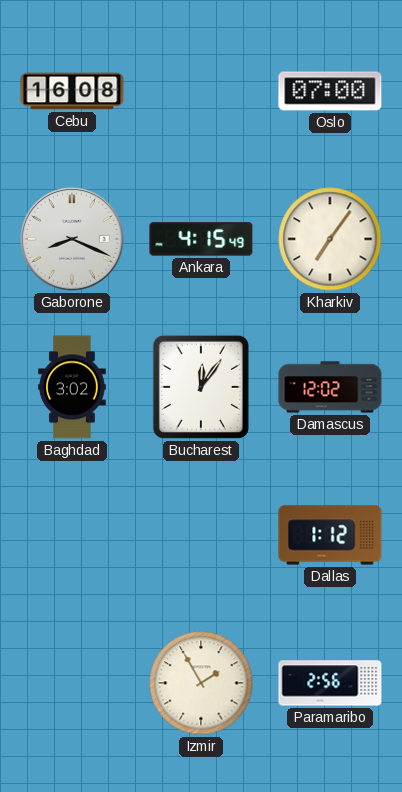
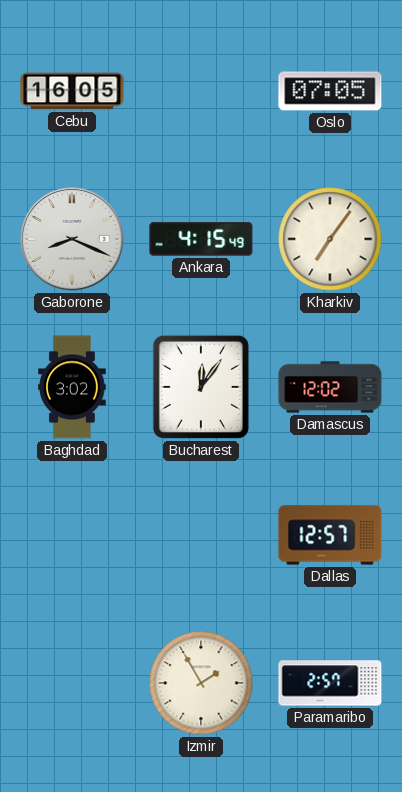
Cebu: 16:08 -> 16:05 (72, 91)
Oslo: 07:00 -> 07:05 (330, 91)
Dallas: 1:12 -> 12:57 (330, 535)
Paramaribo: 2:56 -> 2:57 (330, 683)
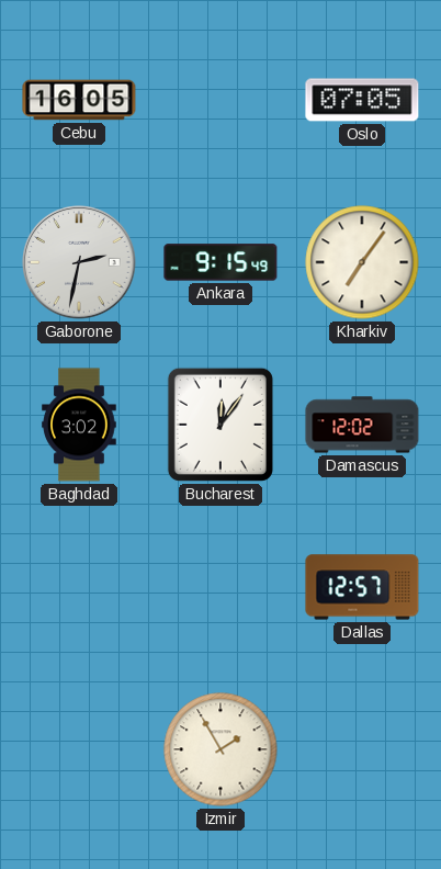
Gaborone: 8:19 -> 2:32 (79, 262)
Ankara: 4:15 -> 9:15 (220, 262)
Paramaribo: 2:57 -> none (330, 683)
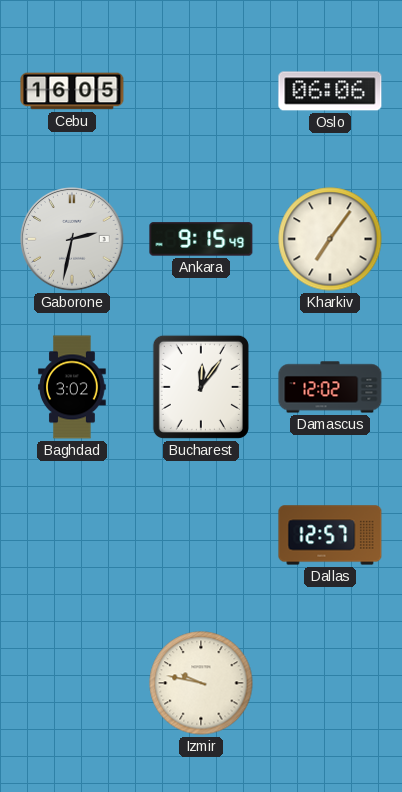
Oslo: 07:05 -> 06:06 (330, 91)
Izmir: 1:55 -> 9:47 (201, 683)
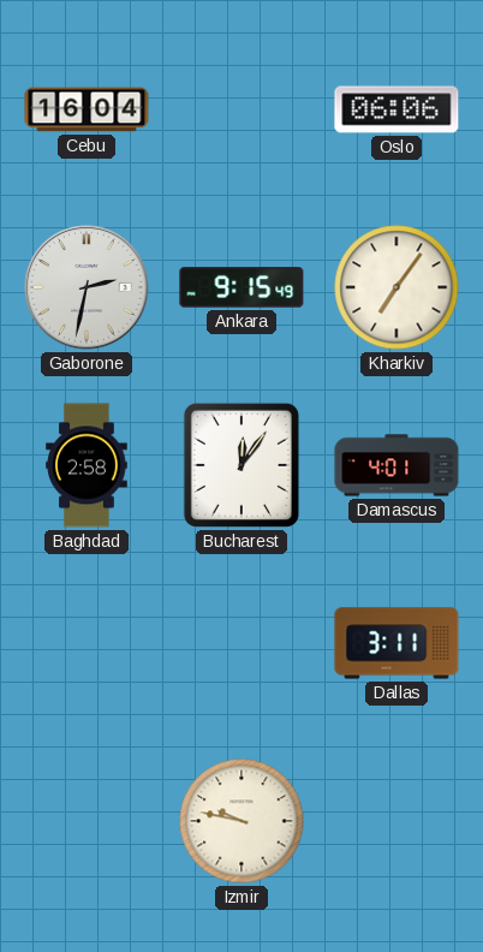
Cebu: 16:05 -> 16:04 (87, 109)
Baghdad: 3:02 -> 2:58 (87, 465)
Damascus: 12:02 -> 4:01 (396, 465)
Dallas: 12:57 -> 3:11 (396, 643)
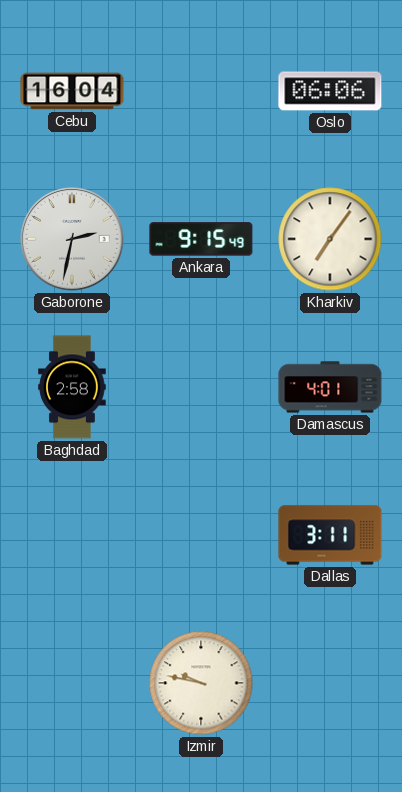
Bucharest: 12:06 -> none (241, 465)
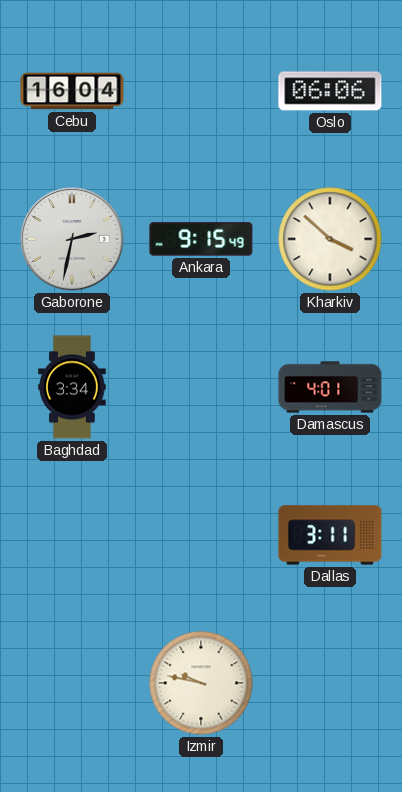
Kharkiv: 7:06 -> 3:52 (330, 239)
Baghdad: 2:58 -> 3:34 (72, 387)
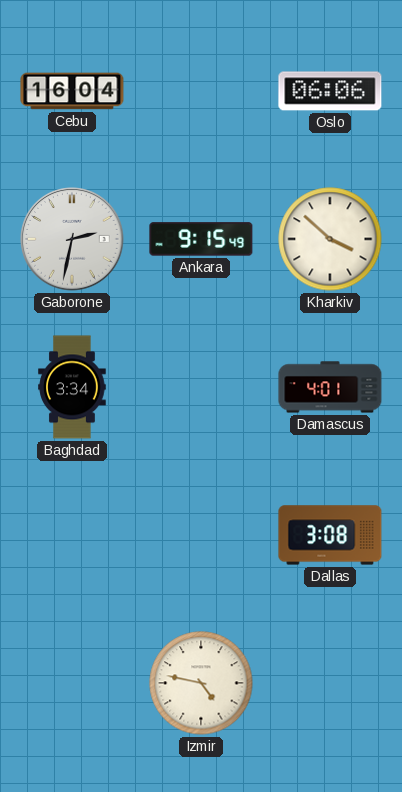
Dallas: 3:11 -> 3:08 (330, 535)
Izmir: 9:47 -> 4:47 (201, 683)
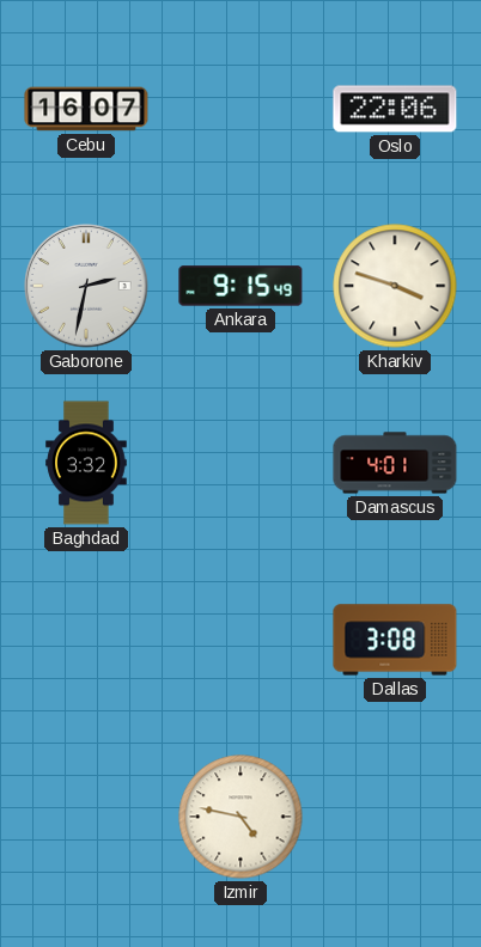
Cebu: 16:04 -> 16:07 (86, 109)
Oslo: 06:06 -> 22:06 (395, 109)
Kharkiv: 3:52 -> 3:48 (395, 286)
Baghdad: 3:34 -> 3:32 (86, 463)
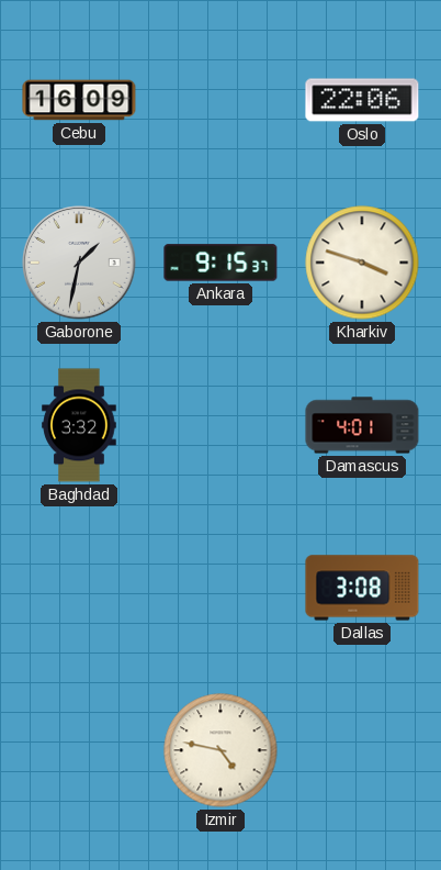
Cebu: 16:07 -> 16:09 (79, 100)
Gaborone: 2:32 -> 1:32 (79, 263)
Ankara: 9:15:49 -> 9:15:37 (220, 263)
